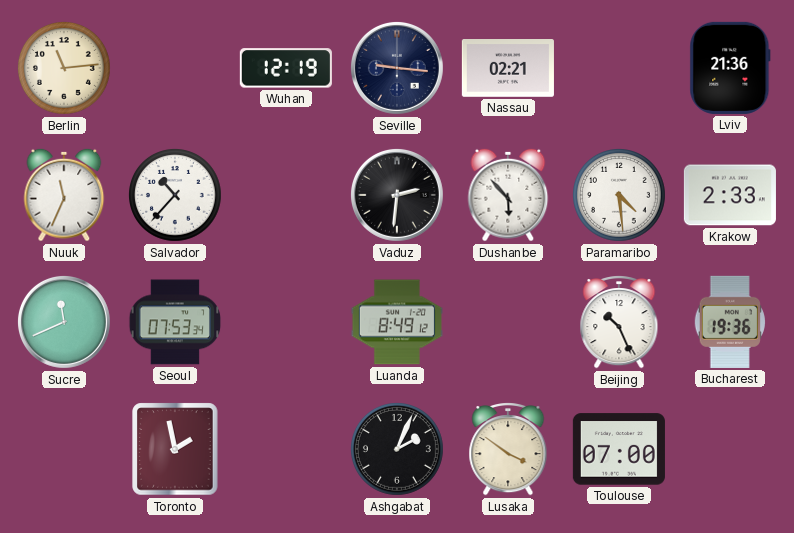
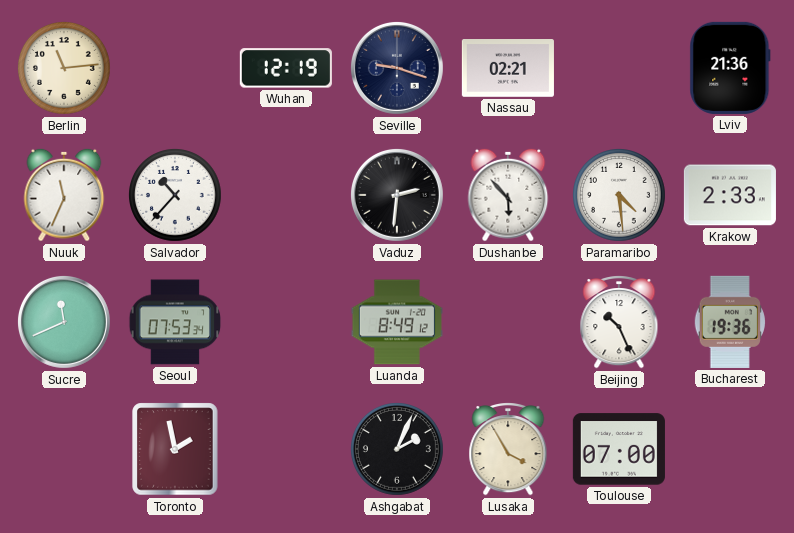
Seville: 9:16 -> 9:18 (397, 68)
Lusaka: 3:51 -> 3:55 (508, 450)
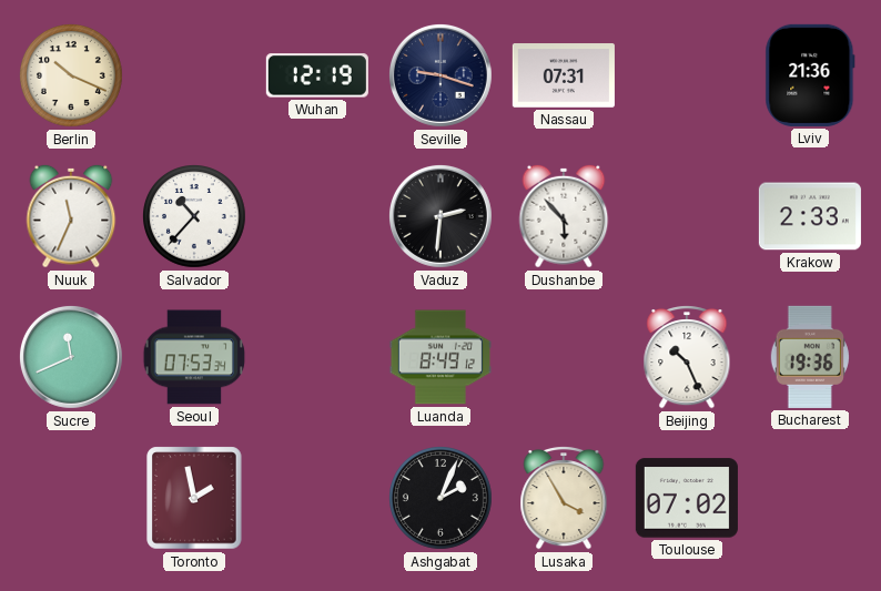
Berlin: 11:14 -> 10:19 (72, 77)
Nassau: 02:21 -> 07:31 (564, 77)
Paramaribo: 4:29 -> none (620, 196)
Toulouse: 07:00 -> 07:02 (687, 498)
